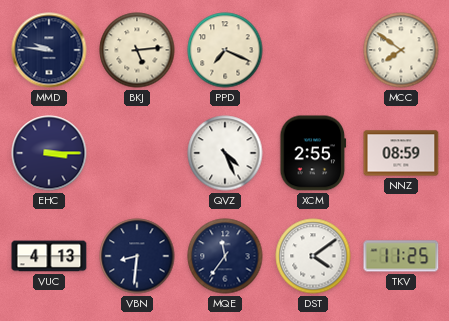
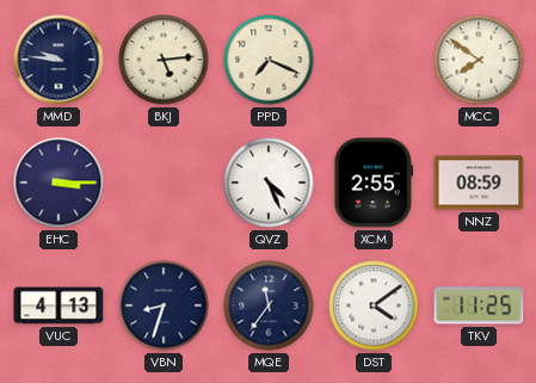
VBN: 8:31 -> 8:33 (164, 305)
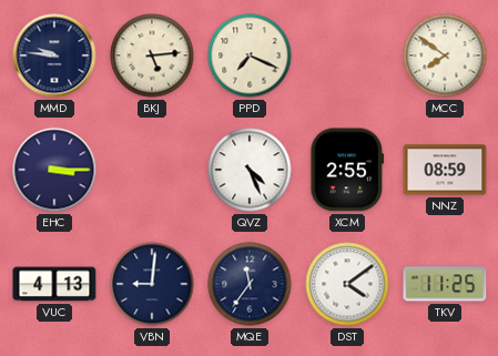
VBN: 8:33 -> 9:01 (152, 284)
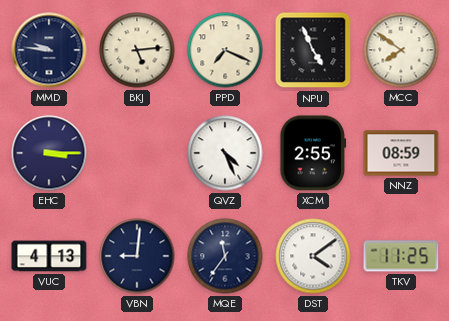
NPU: none -> 4:56 (313, 50)
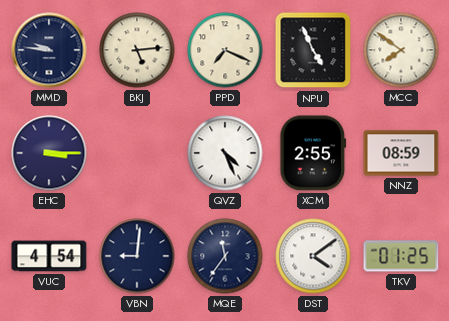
VUC: 4:13 -> 4:54 (49, 256)
TKV: 11:25 -> 01:25 (401, 256)
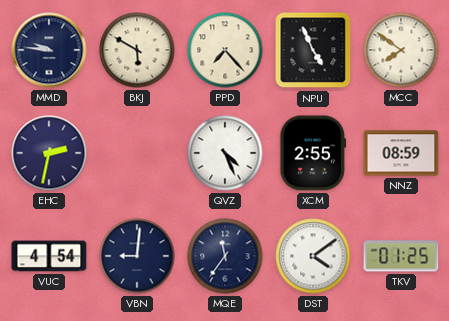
BKJ: 5:14 -> 5:50 (137, 50)
PPD: 7:19 -> 7:23 (225, 50)
EHC: 3:15 -> 2:32 (49, 153)
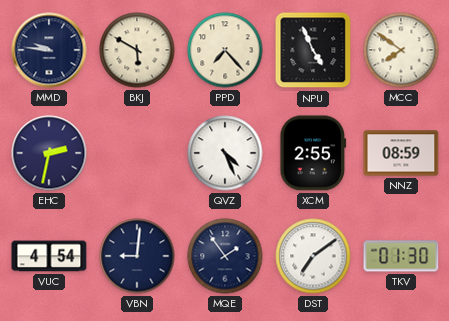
MQE: 11:36 -> 1:54 (225, 256)
DST: 4:09 -> 7:09 (313, 256)
TKV: 01:25 -> 01:30 (401, 256)
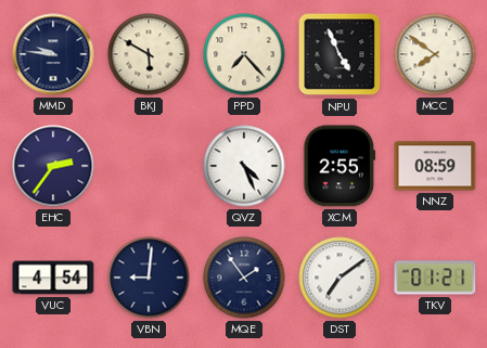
EHC: 2:32 -> 2:36 (53, 166)
TKV: 01:30 -> 01:21 (435, 278)
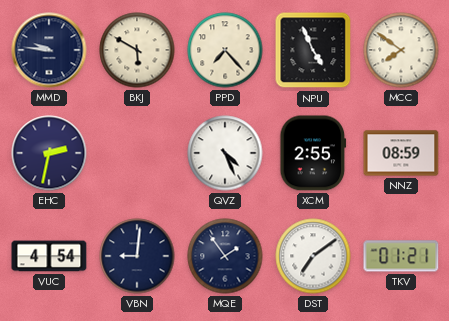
EHC: 2:36 -> 2:32 (49, 153)
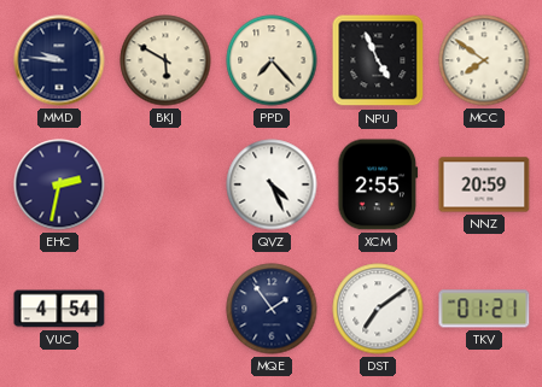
NNZ: 08:59 -> 20:59 (484, 184)
VBN: 9:01 -> none (137, 256)
